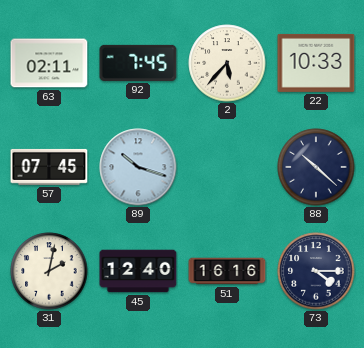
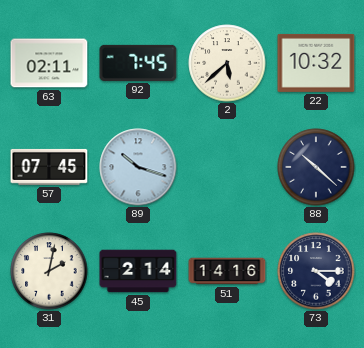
2: 5:37 -> 5:38 (227, 63)
22: 10:33 -> 10:32 (316, 63)
45: 12:40 -> 2:14 (138, 271)
51: 16:16 -> 14:16 (227, 271)
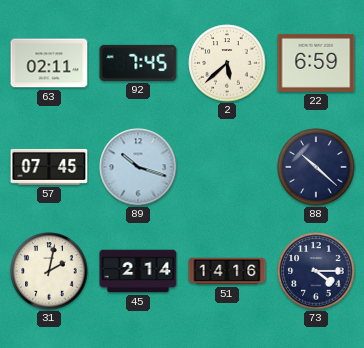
22: 10:32 -> 6:59 (316, 63)
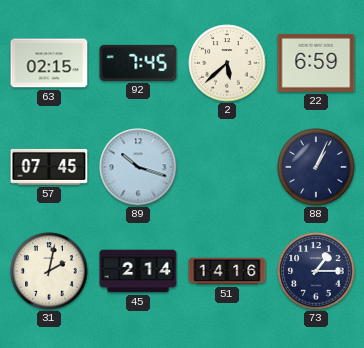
63: 02:11 -> 02:15 (49, 63)
88: 10:22 -> 1:04 (316, 167)
73: 4:15 -> 1:15 (316, 271)
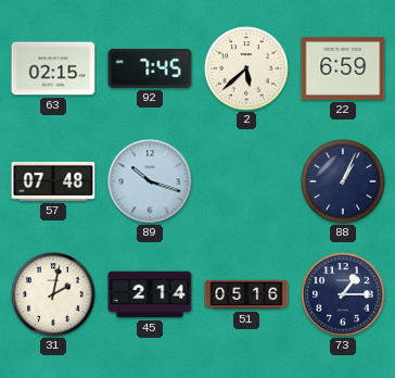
57: 07:45 -> 07:48 (53, 181)
51: 14:16 -> 05:16 (246, 294)
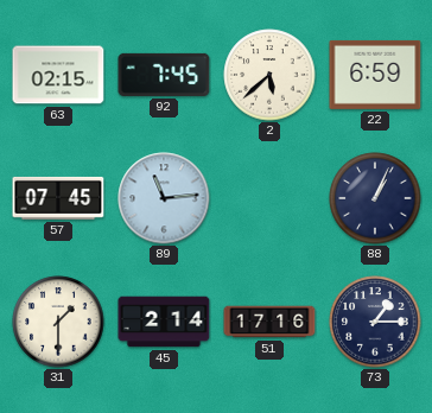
57: 07:48 -> 07:45 (58, 198)
89: 10:18 -> 11:14 (164, 198)
31: 2:02 -> 1:30 (58, 322)
51: 05:16 -> 17:16 (269, 322)
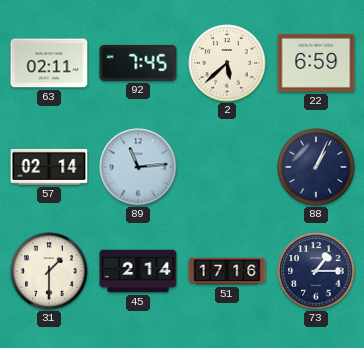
63: 02:15 -> 02:11 (49, 63)
57: 07:45 -> 02:14 (49, 167)
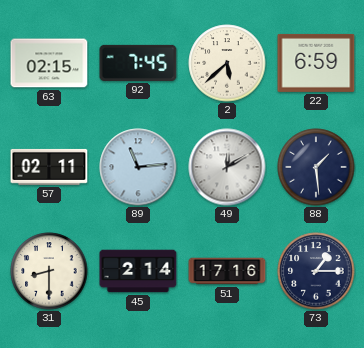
63: 02:11 -> 02:15 (49, 63)
57: 02:14 -> 02:11 (49, 167)
49: none -> 12:10 (227, 167)
88: 1:04 -> 1:29 (316, 167)
31: 1:30 -> 8:30 (49, 271)
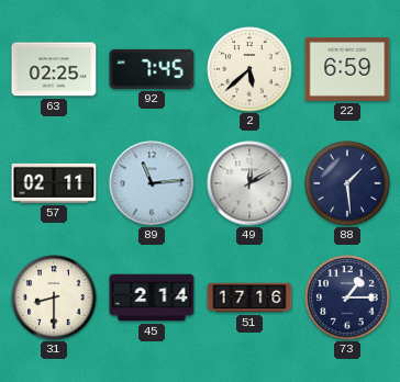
63: 02:15 -> 02:25 (54, 69)
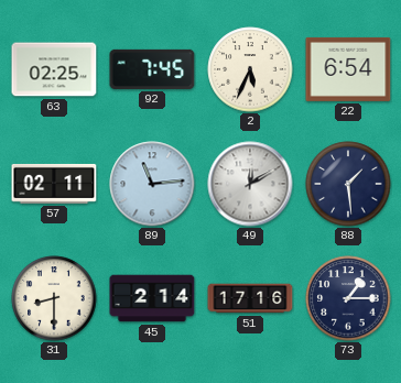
2: 5:38 -> 5:34 (250, 69)
22: 6:59 -> 6:54 (348, 69)
